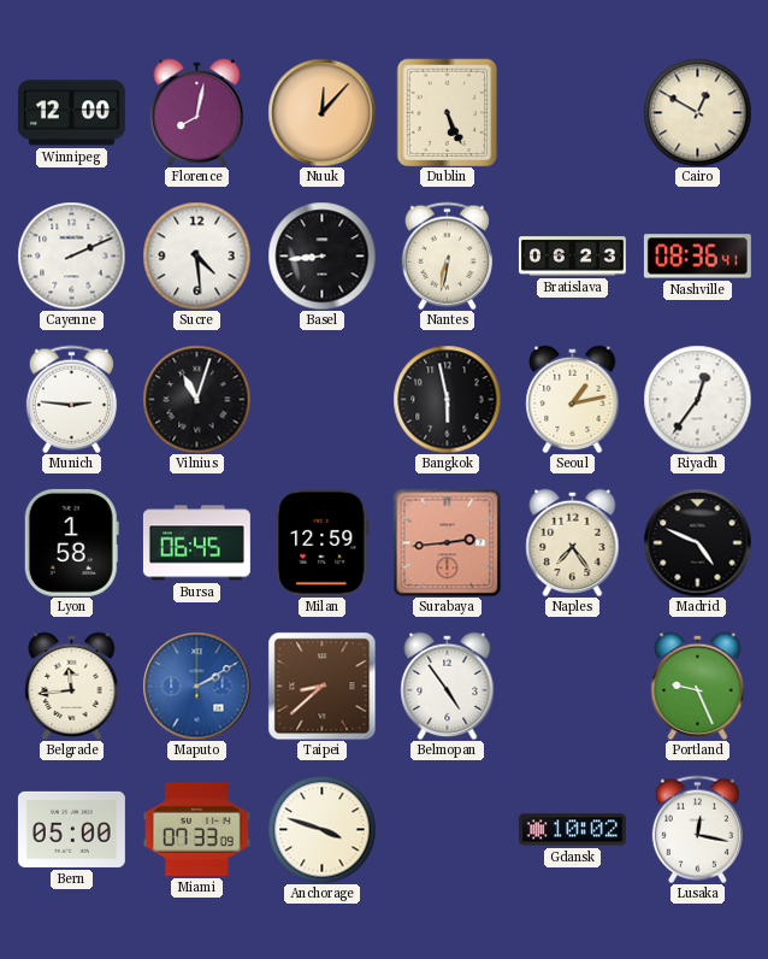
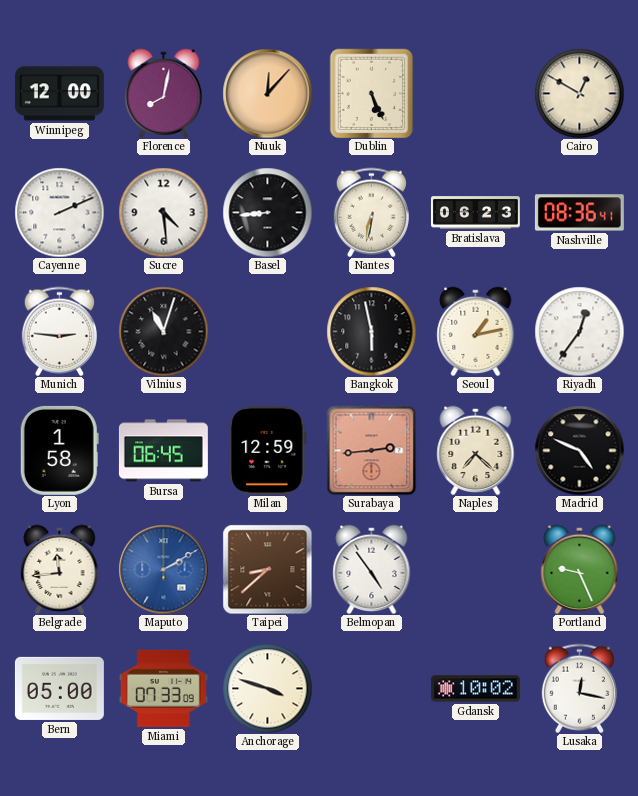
Naples: 7:24 -> 7:22 (476, 450)
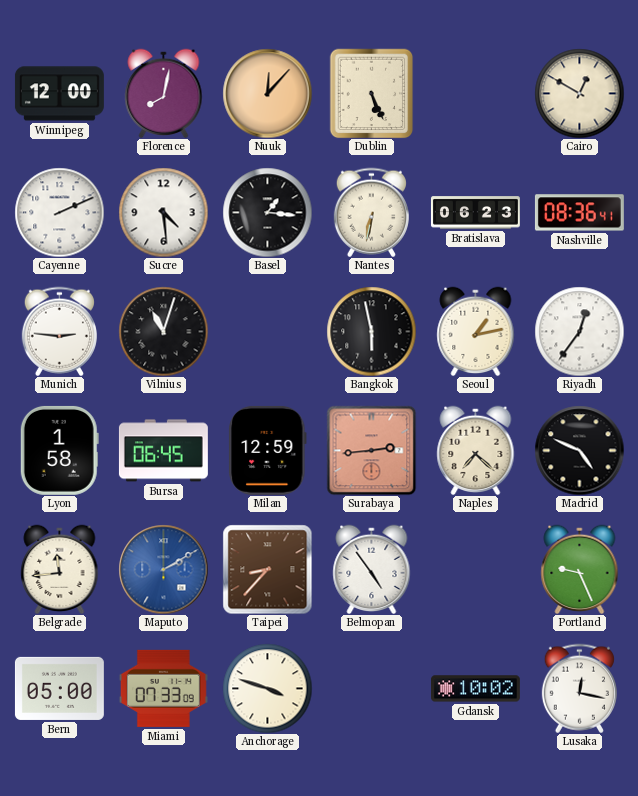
Basel: 8:44 -> 1:16 (267, 212)
Taipei: 8:38 -> 8:37 (267, 569)
